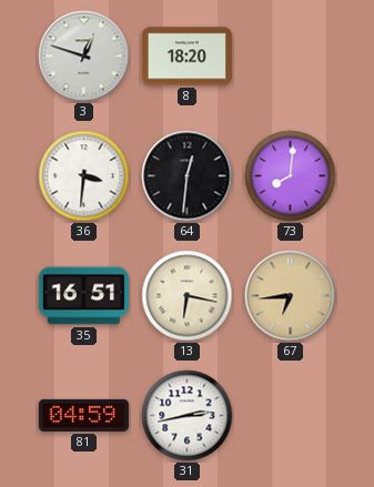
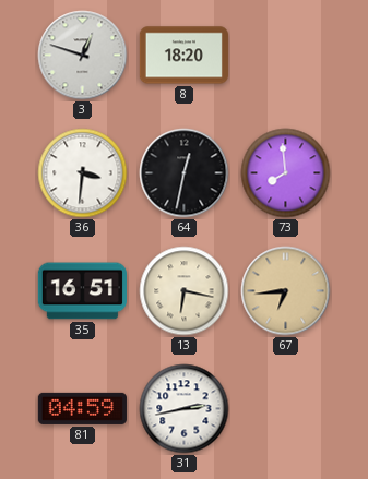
64: 12:31 -> 12:32 (185, 173)
73: 8:01 -> 7:59 (286, 173)
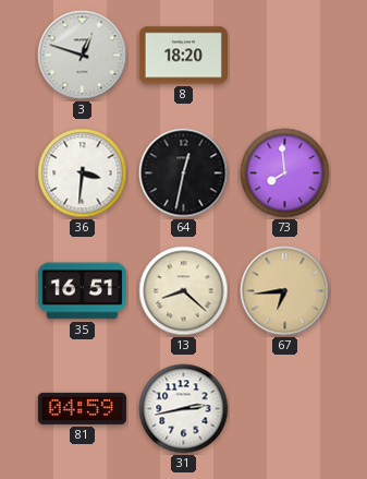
13: 6:17 -> 8:22 (184, 291)
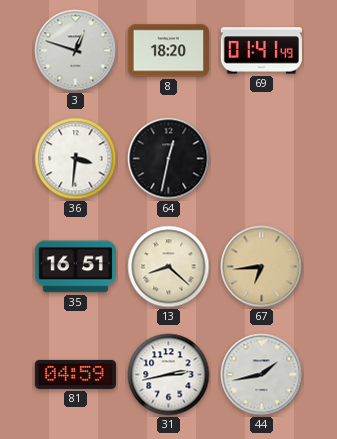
69: none -> 01:41 (261, 51)
73: 7:59 -> none (285, 173)
44: none -> 1:43 (262, 375)
